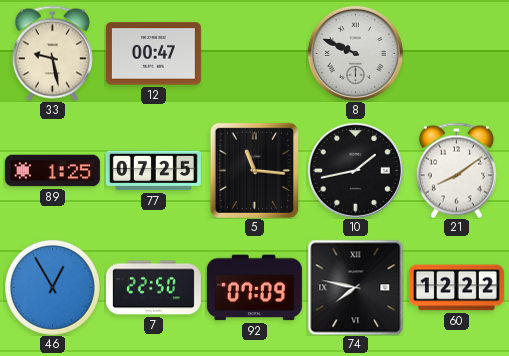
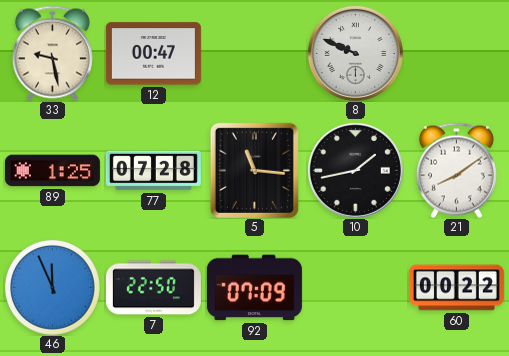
77: 07:25 -> 07:28 (153, 171)
46: 12:55 -> 11:56 (52, 287)
74: 7:47 -> none (355, 287)
60: 12:22 -> 00:22 (456, 288)
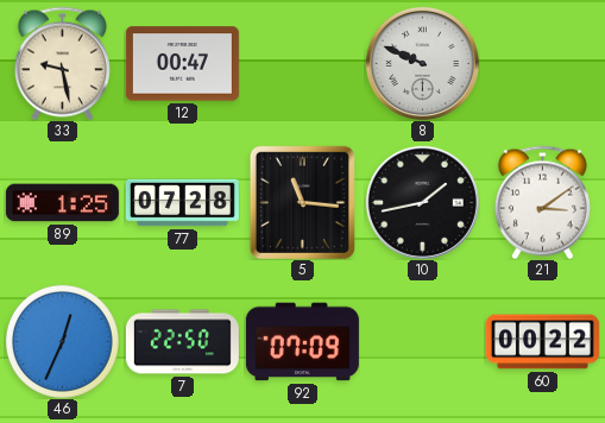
21: 8:09 -> 3:09 (542, 202)
46: 11:56 -> 12:34 (62, 341)
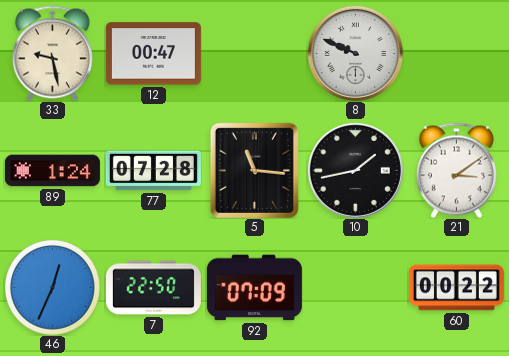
89: 1:25 -> 1:24 (52, 171)
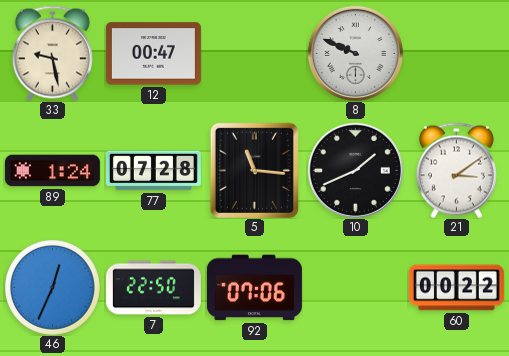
10: 1:43 -> 1:41 (355, 170)
92: 07:09 -> 07:06 (254, 288)
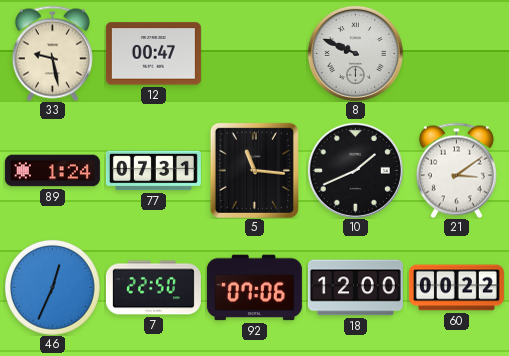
77: 07:28 -> 07:31 (153, 171)
18: none -> 12:00 (355, 288)
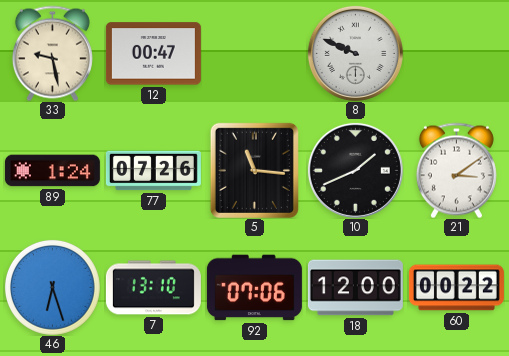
77: 07:31 -> 07:26 (153, 171)
46: 12:34 -> 6:27 (52, 287)
7: 22:50 -> 13:10 (153, 288)
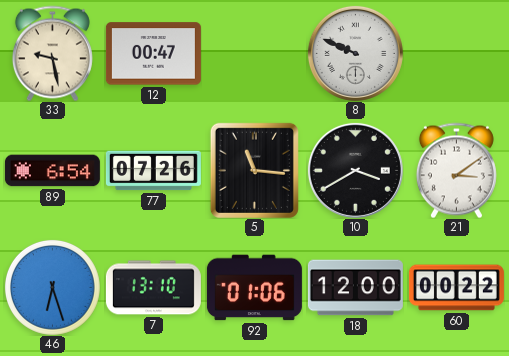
89: 1:24 -> 6:54 (52, 171)
10: 1:41 -> 3:40 (355, 170)
92: 07:06 -> 01:06 (254, 288)
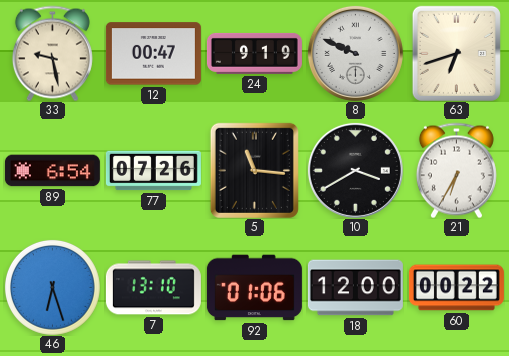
24: none -> 9:19 (254, 53)
63: none -> 6:42 (456, 53)
21: 3:09 -> 6:35 (456, 170)
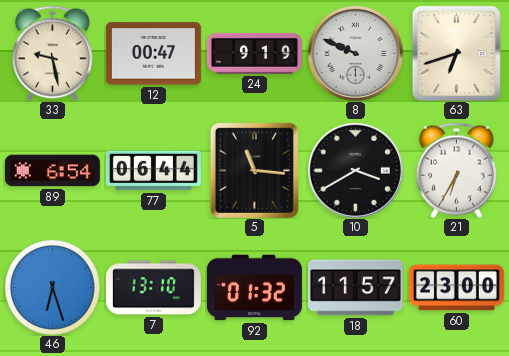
77: 07:26 -> 06:44 (153, 171)
92: 01:06 -> 01:32 (254, 288)
18: 12:00 -> 11:57 (355, 288)
60: 00:22 -> 23:00 (456, 288)
